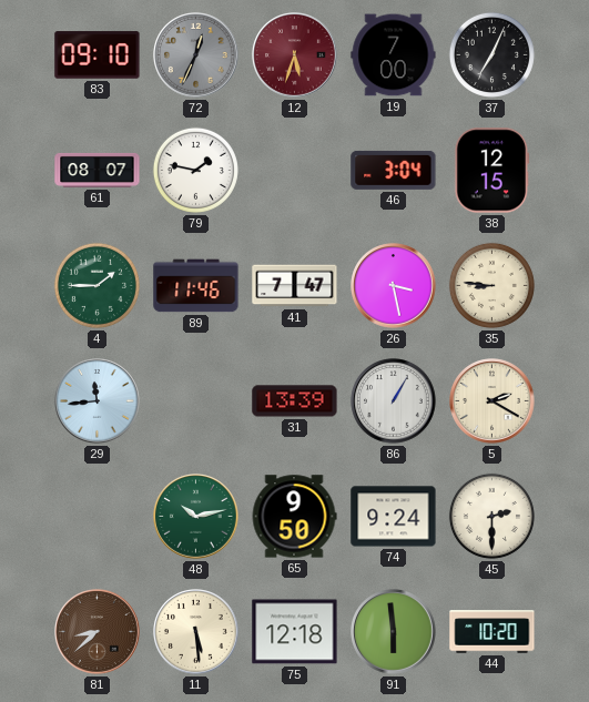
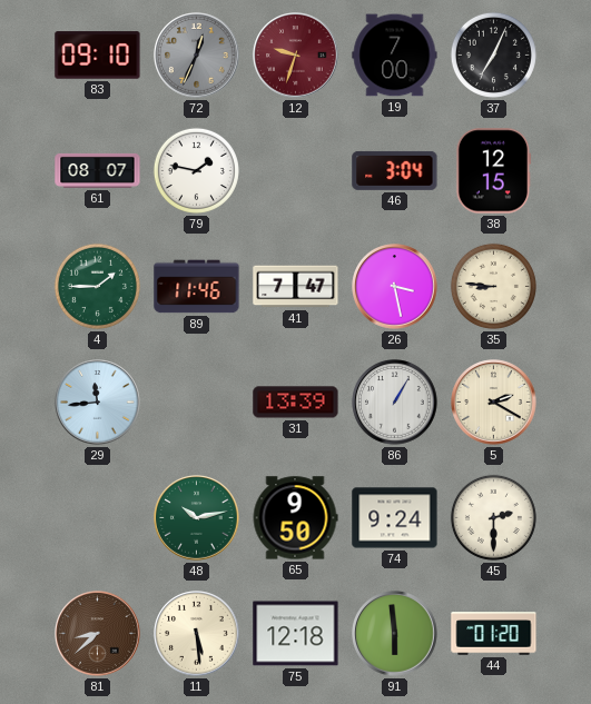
12: 5:33 -> 9:33 (296, 56)
44: 10:20 -> 01:20 (494, 634)
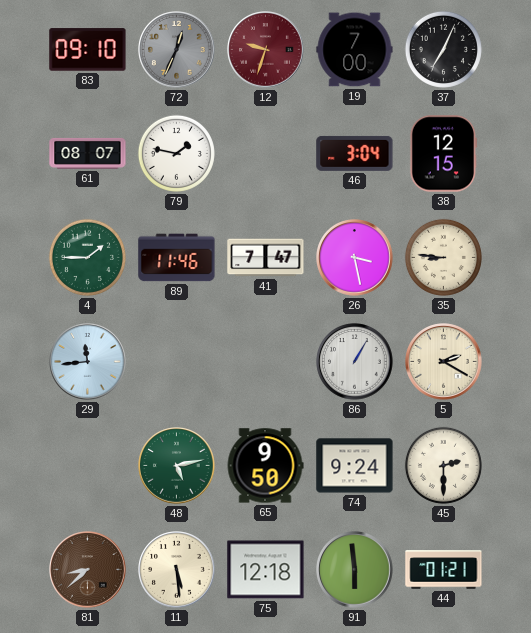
31: 13:39 -> none (296, 403)
48: 10:13 -> 5:13 (177, 466)
44: 01:20 -> 01:21 (444, 570)
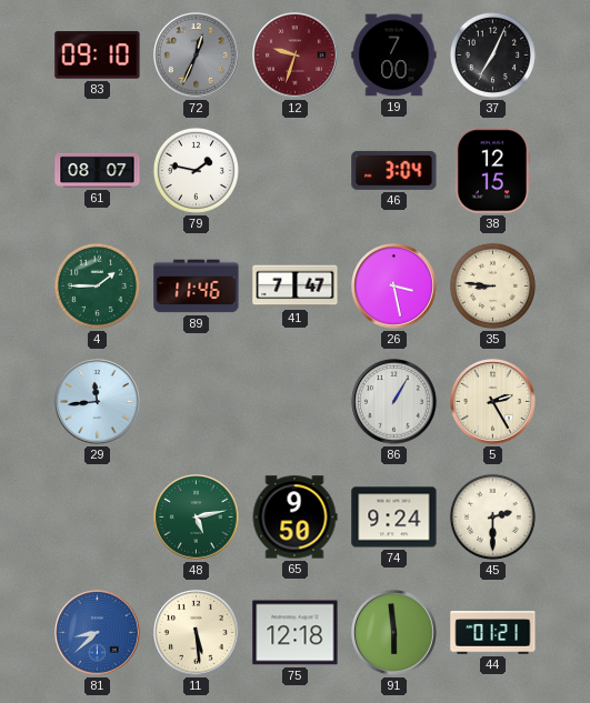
5: 2:20 -> 2:25 (493, 402)
81 dial: brown -> blue (98, 633)
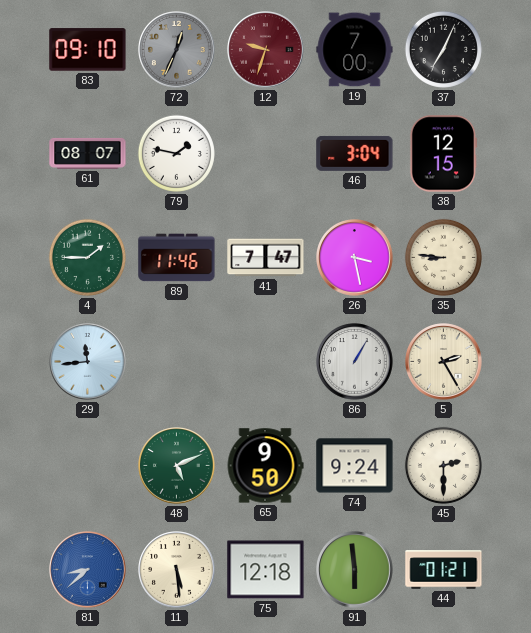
48: 5:13 -> 5:11 (177, 466)
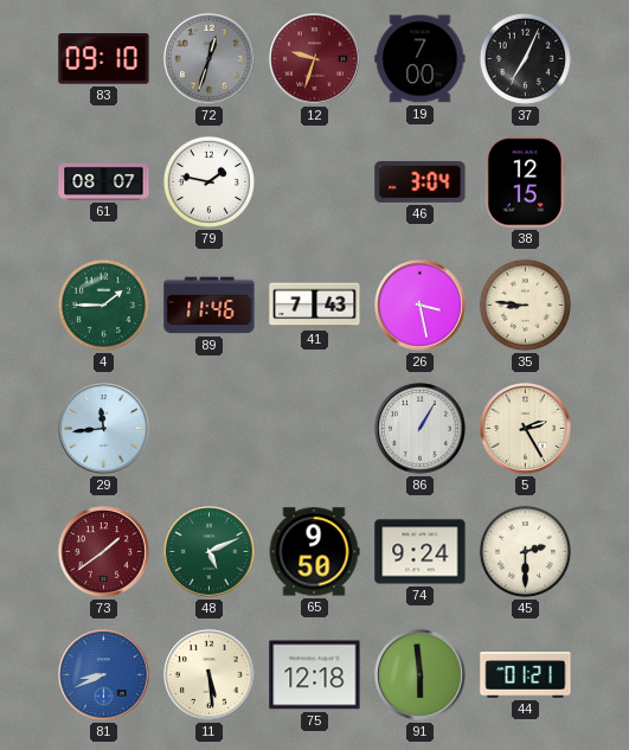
72: 12:34 -> 12:33 (210, 59)
41: 7:47 -> 7:43 (315, 306)
73: none -> 1:39 (104, 552)
81: 8:38 -> 8:41 (104, 675)
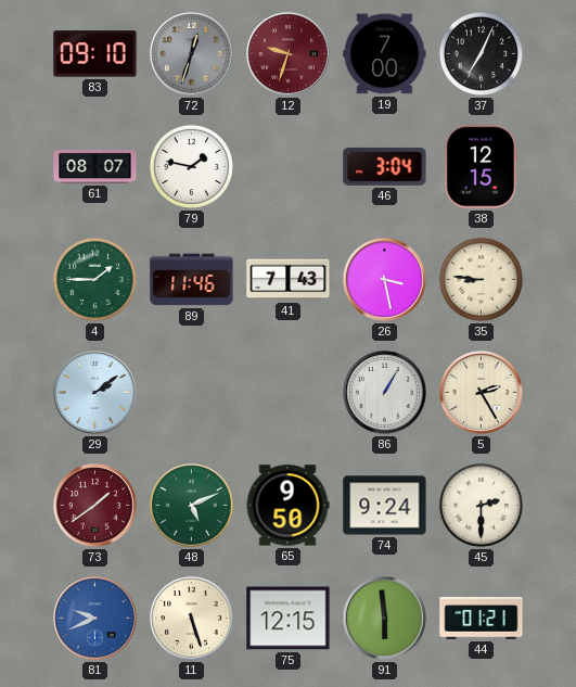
29: 11:44 -> 2:09 (95, 393)
81: 8:41 -> 9:41 (95, 619)
11: 5:29 -> 5:27 (192, 619)
75: 12:18 -> 12:15 (289, 619)
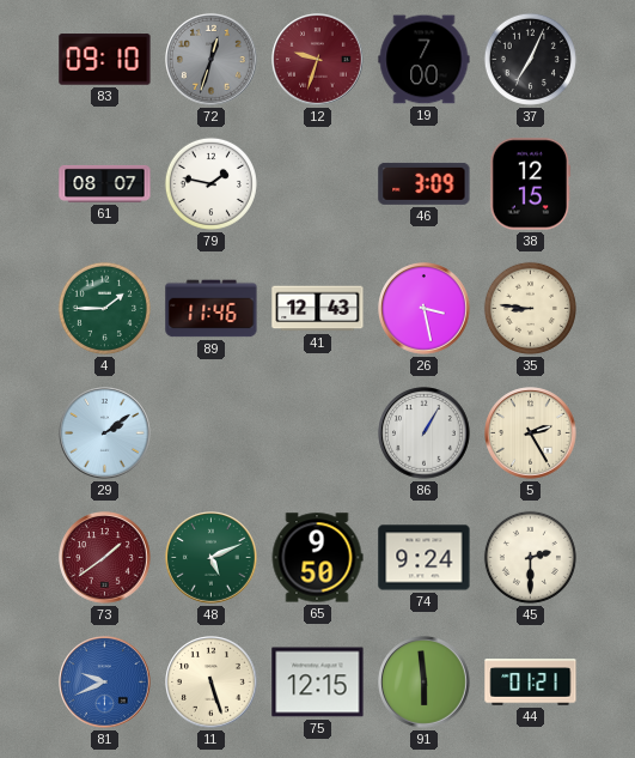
46: 3:04 -> 3:09 (425, 183)
41: 7:43 -> 12:43 (318, 309)
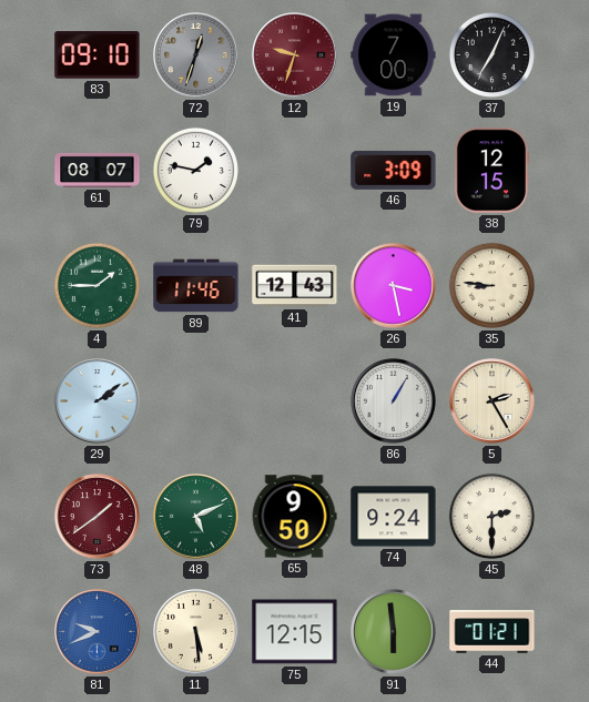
11: 5:27 -> 5:29 (196, 632)
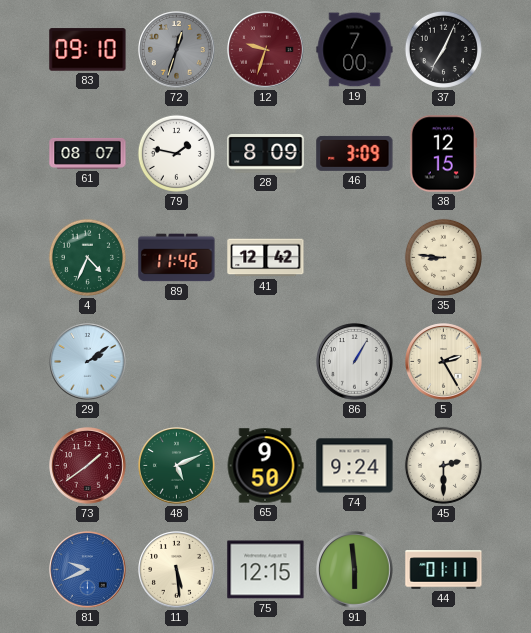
28: none -> 8:09 (266, 154)
4: 1:45 -> 4:34 (87, 257)
41: 12:43 -> 12:42 (266, 258)
26: 3:28 -> none (394, 286)
44: 01:21 -> 01:11 (444, 570)
